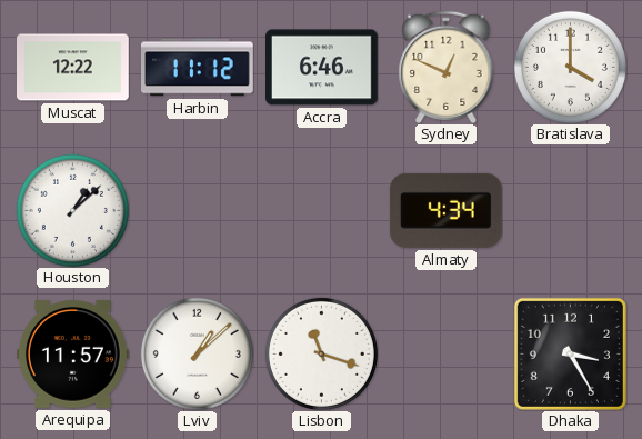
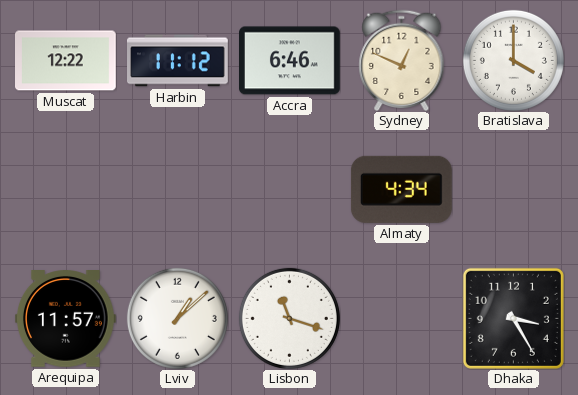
Houston: 1:08 -> none (72, 210)
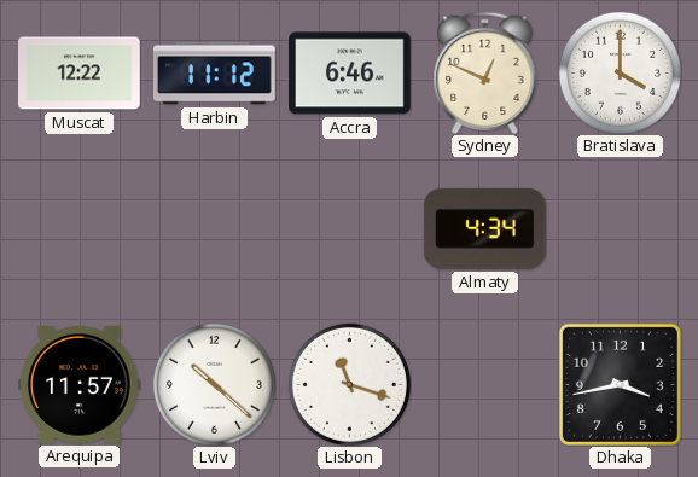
Lviv: 1:08 -> 10:22 (214, 384)
Dhaka: 3:25 -> 3:43 (620, 384)
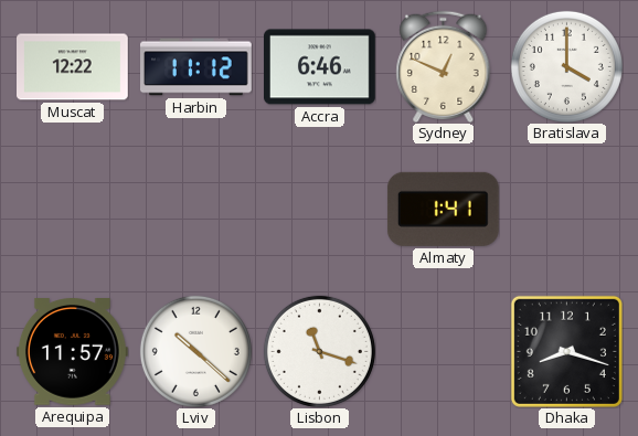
Almaty: 4:34 -> 1:41 (443, 209)
Dhaka: 3:43 -> 8:18 (566, 351)
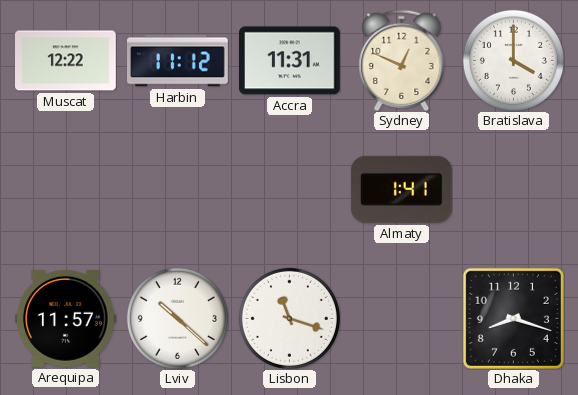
Accra: 6:46 -> 11:31 (290, 61)
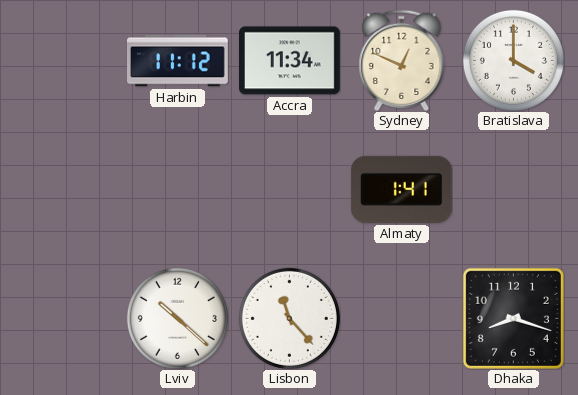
Muscat: 12:22 -> none (66, 61)
Accra: 11:31 -> 11:34 (290, 61)
Arequipa: 11:57 -> none (65, 319)
Lisbon: 11:18 -> 11:23 (289, 318)
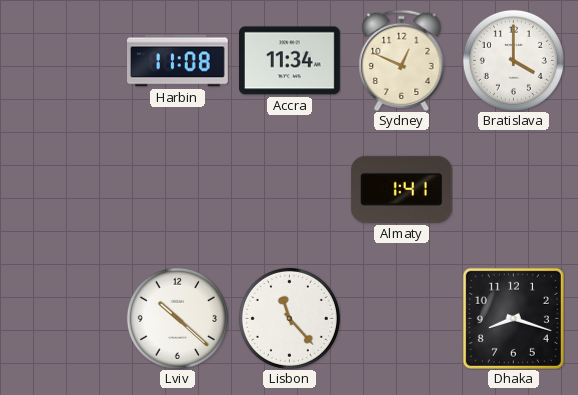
Harbin: 11:12 -> 11:08 (178, 61)
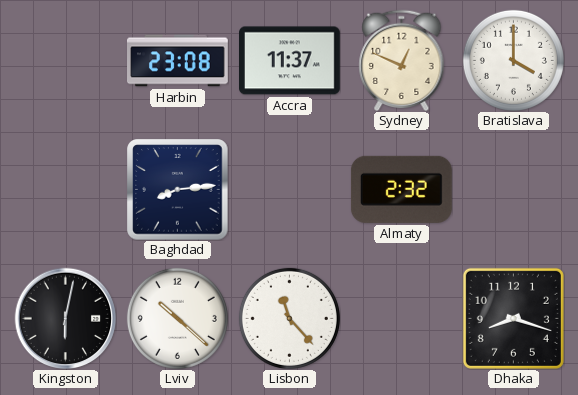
Harbin: 11:08 -> 23:08 (178, 61)
Accra: 11:34 -> 11:37 (290, 61)
Baghdad: none -> 8:14 (177, 189)
Almaty: 1:41 -> 2:32 (401, 189)
Kingston: none -> 6:02 (65, 318)
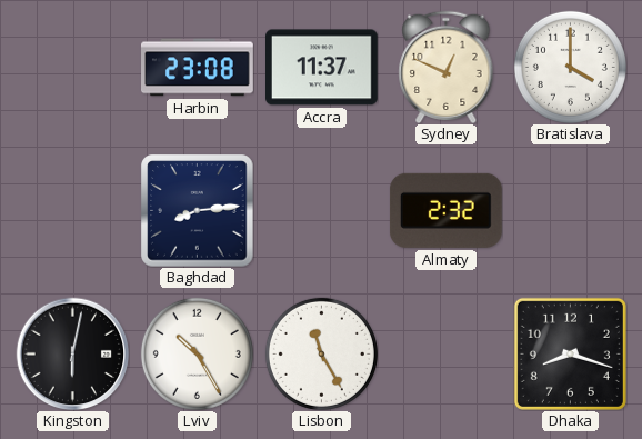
Lviv: 10:22 -> 10:25 (197, 353)
Lisbon: 11:23 -> 11:25 (321, 353)
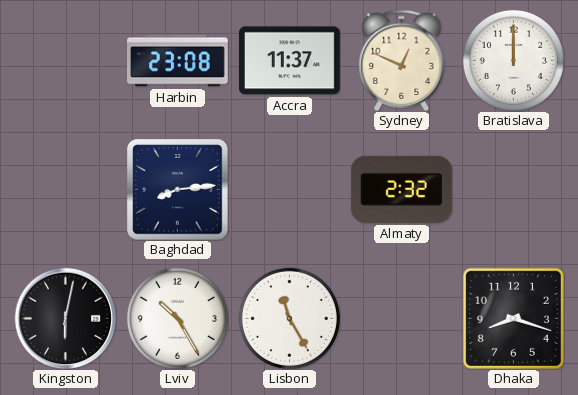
Bratislava: 4:00 -> 12:00 (513, 60)
